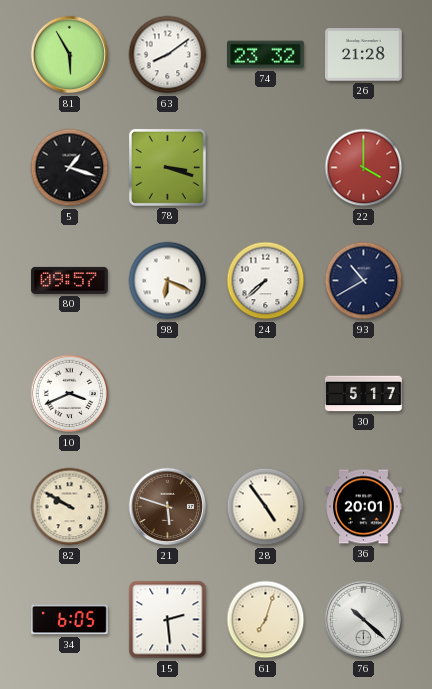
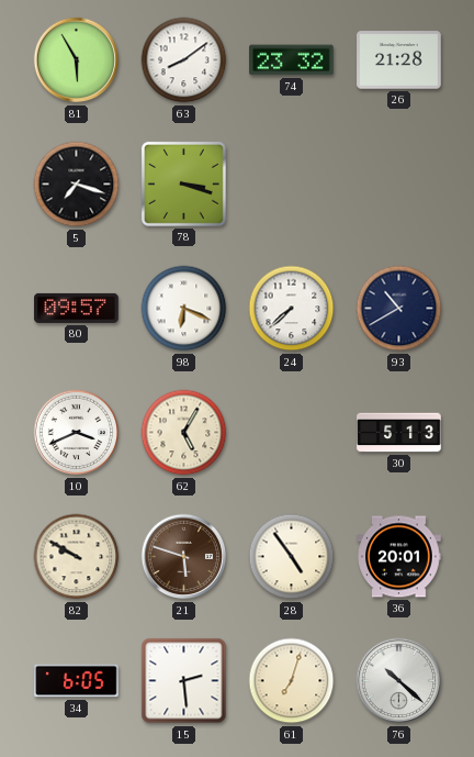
5: 1:18 -> 7:18 (77, 185)
22: 4:00 -> none (364, 168)
62: none -> 5:05 (184, 433)
30: 5:17 -> 5:13 (399, 433)
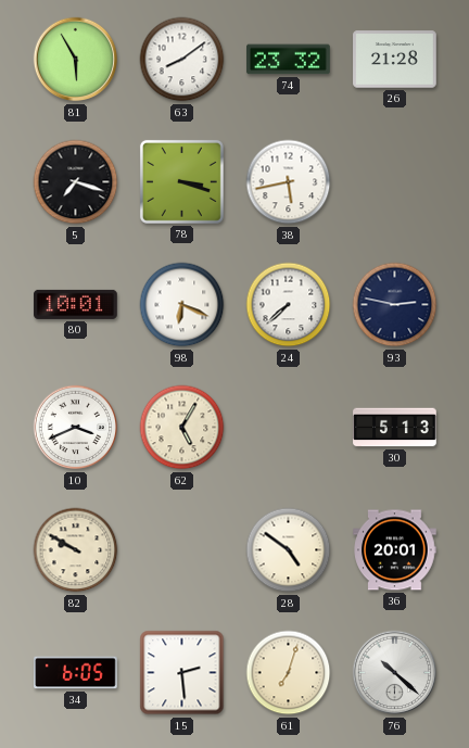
38: none -> 5:43 (289, 182)
80: 09:57 -> 10:01 (76, 304)
93: 10:40 -> 2:47 (395, 305)
21: 5:48 -> none (184, 557)
28: 4:54 -> 4:51 (289, 550)
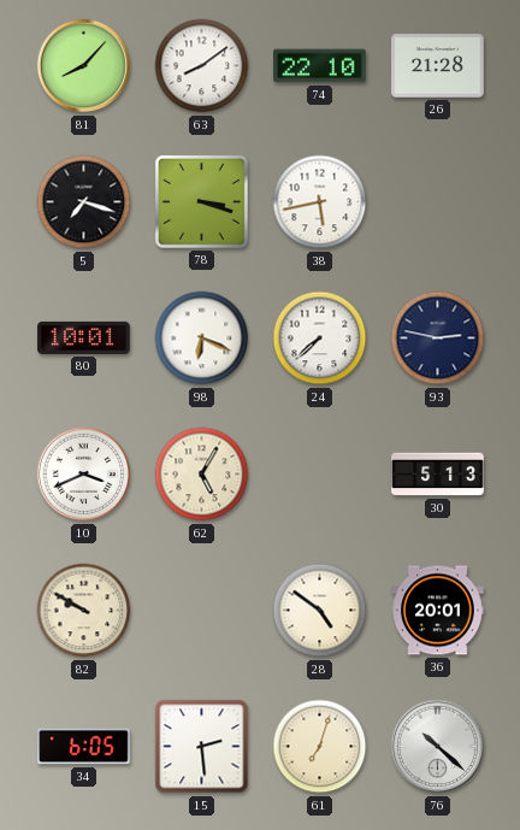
81: 5:55 -> 8:07 (84, 66)
74: 23:32 -> 22:10 (320, 66)
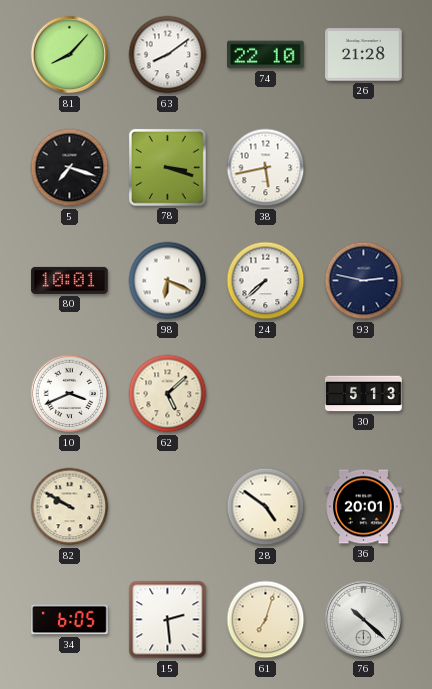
62: 5:05 -> 5:08 (168, 394)
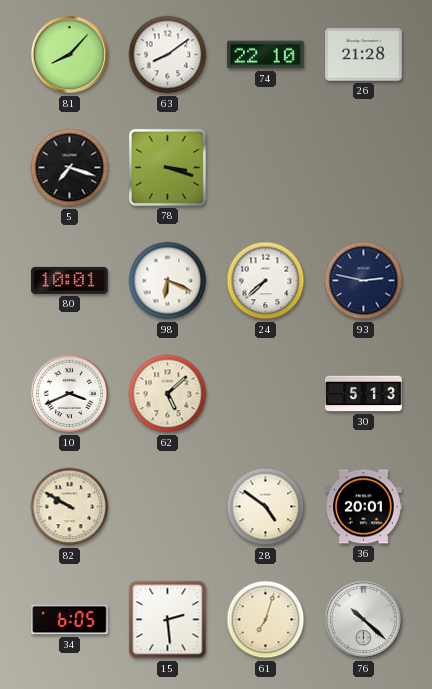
38: 5:43 -> none (266, 168)
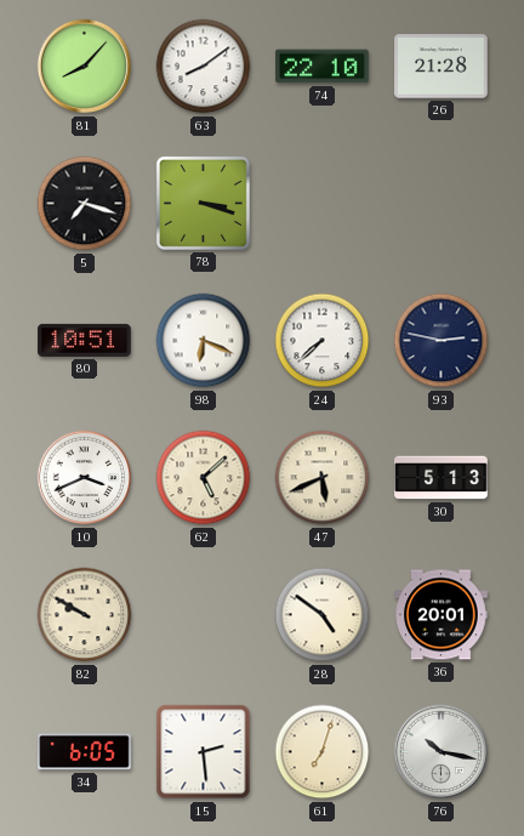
80: 10:01 -> 10:51 (85, 340)
47: none -> 5:41 (323, 478)
76: 10:22 -> 10:17 (442, 752)
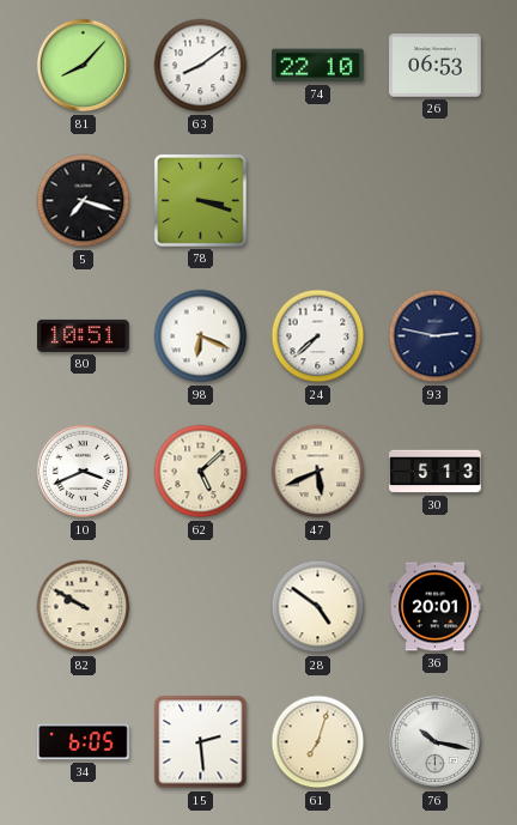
26: 21:28 -> 06:53 (436, 66)
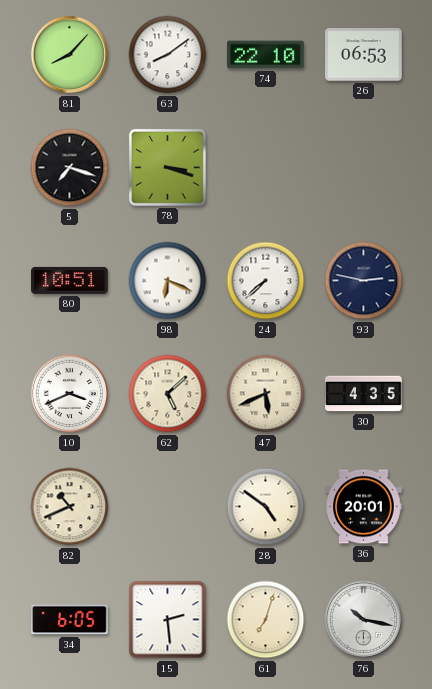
30: 5:13 -> 4:35 (364, 394)
82: 9:50 -> 10:41 (70, 507)
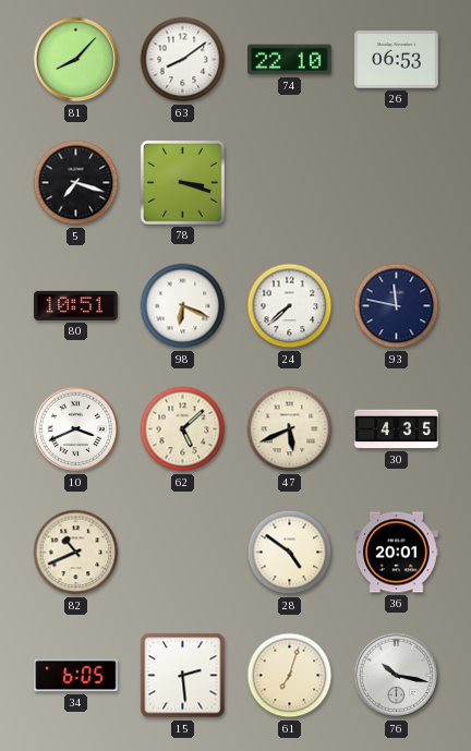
93: 2:47 -> 11:47 (397, 306)
